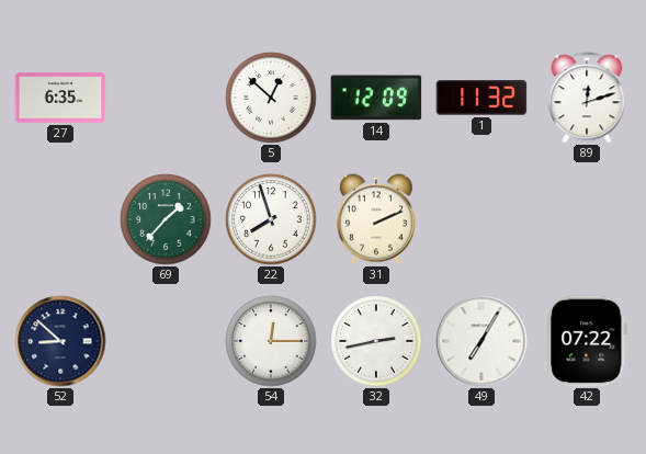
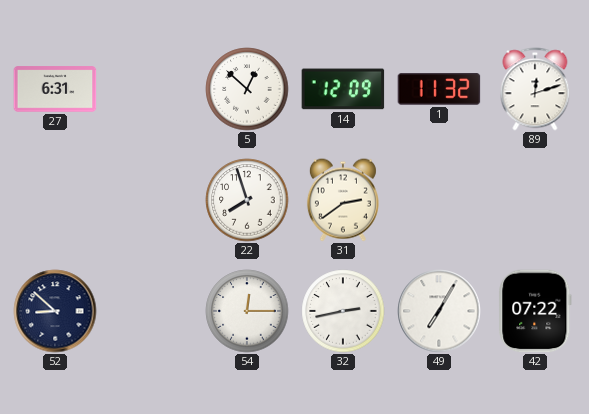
27: 6:35 -> 6:31 (55, 89)
69: 1:37 -> none (166, 219)
31: 2:11 -> 2:39 (343, 200)
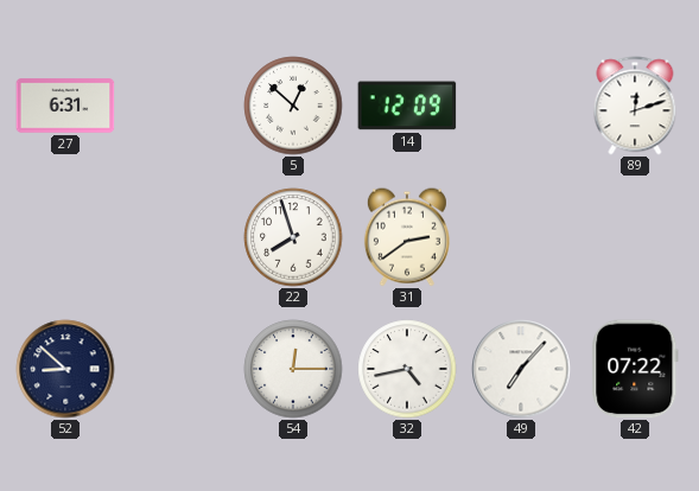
1: 11:32 -> none (439, 89)
32: 2:43 -> 4:43 (407, 369)
49: 7:05 -> 7:07 (521, 369)
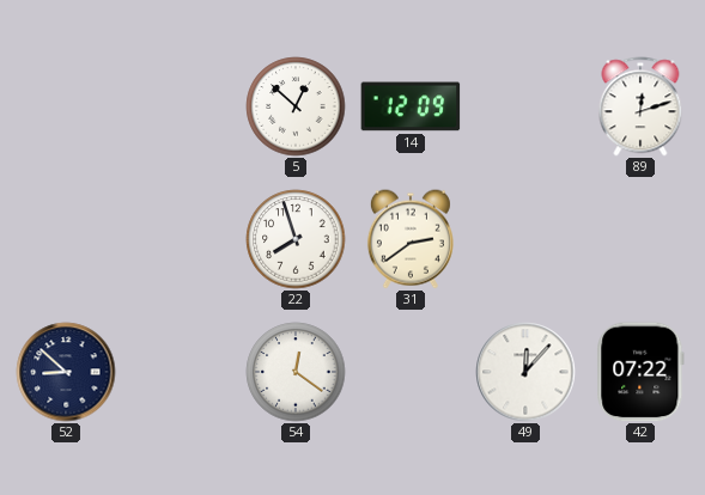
27: 6:31 -> none (65, 106)
54: 12:15 -> 12:21 (296, 372)
32: 4:43 -> none (407, 369)
49: 7:07 -> 12:07 (525, 372)
